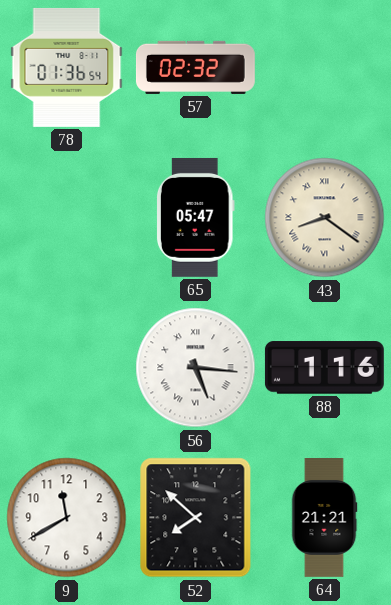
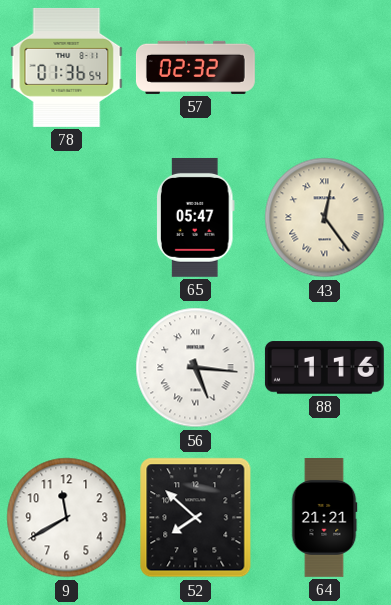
43: 8:21 -> 12:24 (325, 218)
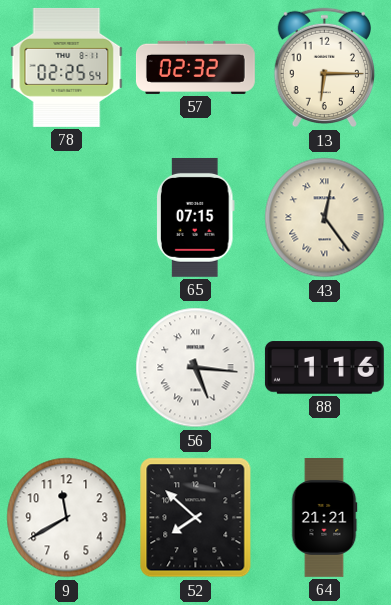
78: 01:36 -> 02:25 (67, 67)
13: none -> 6:15 (324, 68)
65: 05:47 -> 07:15 (195, 217)
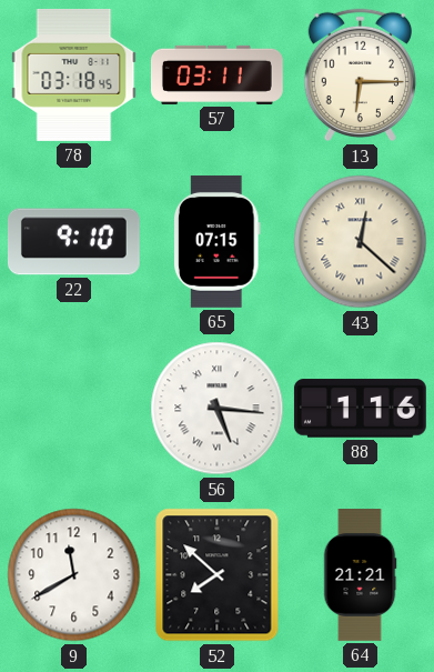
78: 02:25 -> 03:18 (74, 74)
57: 02:32 -> 03:11 (216, 74)
22: none -> 9:10 (73, 242)
43: 12:24 -> 12:22 (361, 242)
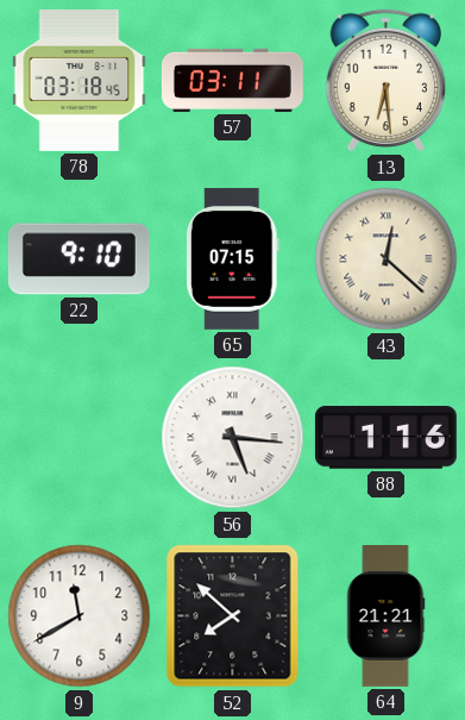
13: 6:15 -> 6:29 (385, 81)
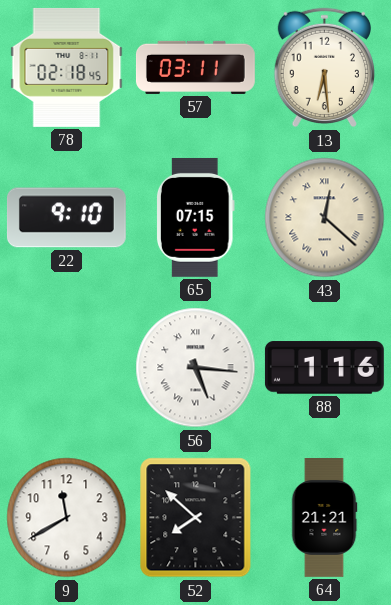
78: 03:18 -> 02:18 (67, 67)
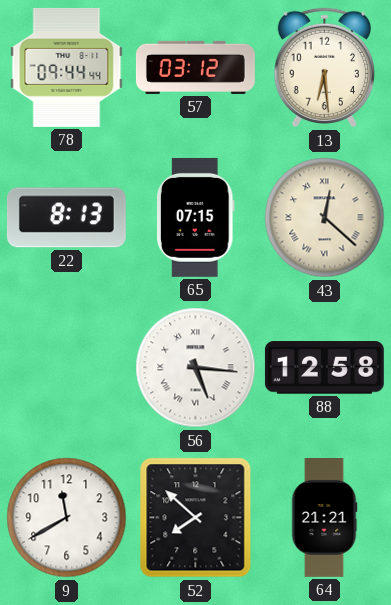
78: 02:18 -> 09:44 (67, 67)
57: 03:11 -> 03:12 (195, 67)
22: 9:10 -> 8:13 (66, 218)
88: 1:16 -> 12:58 (324, 368)
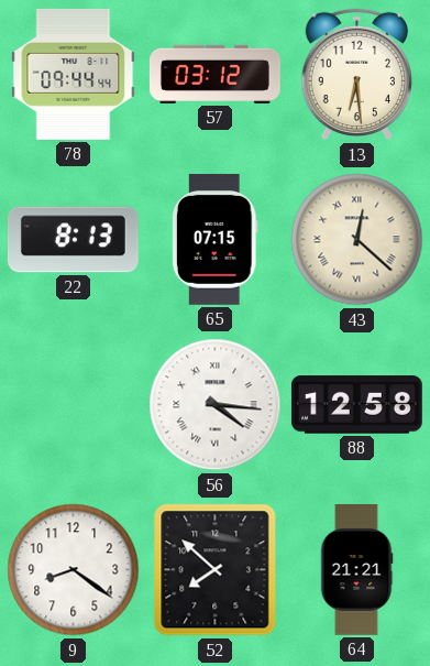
56: 5:16 -> 4:16 (216, 405)
9: 11:40 -> 8:21 (74, 570)
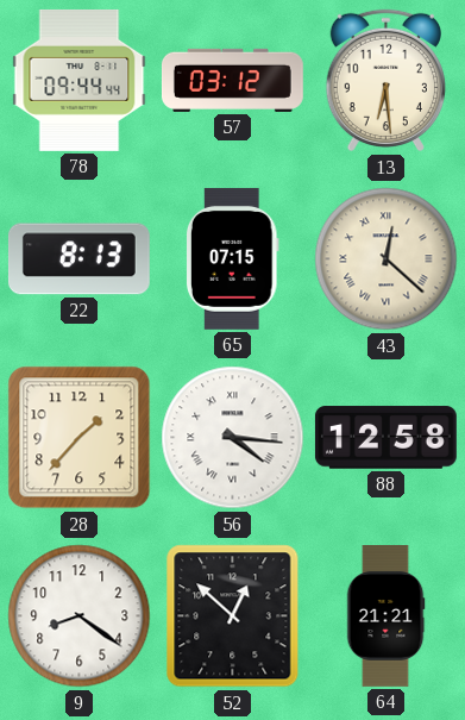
28: none -> 1:37 (80, 438)
52: 7:52 -> 12:52 (233, 616)
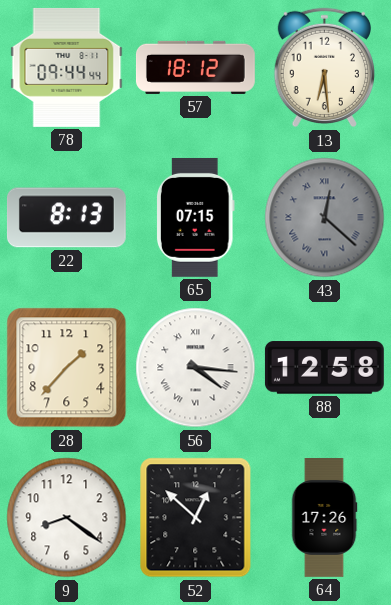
57: 03:12 -> 18:12 (195, 67)
43 dial: cream -> grey (325, 218)
64: 21:21 -> 17:26 (324, 518)
